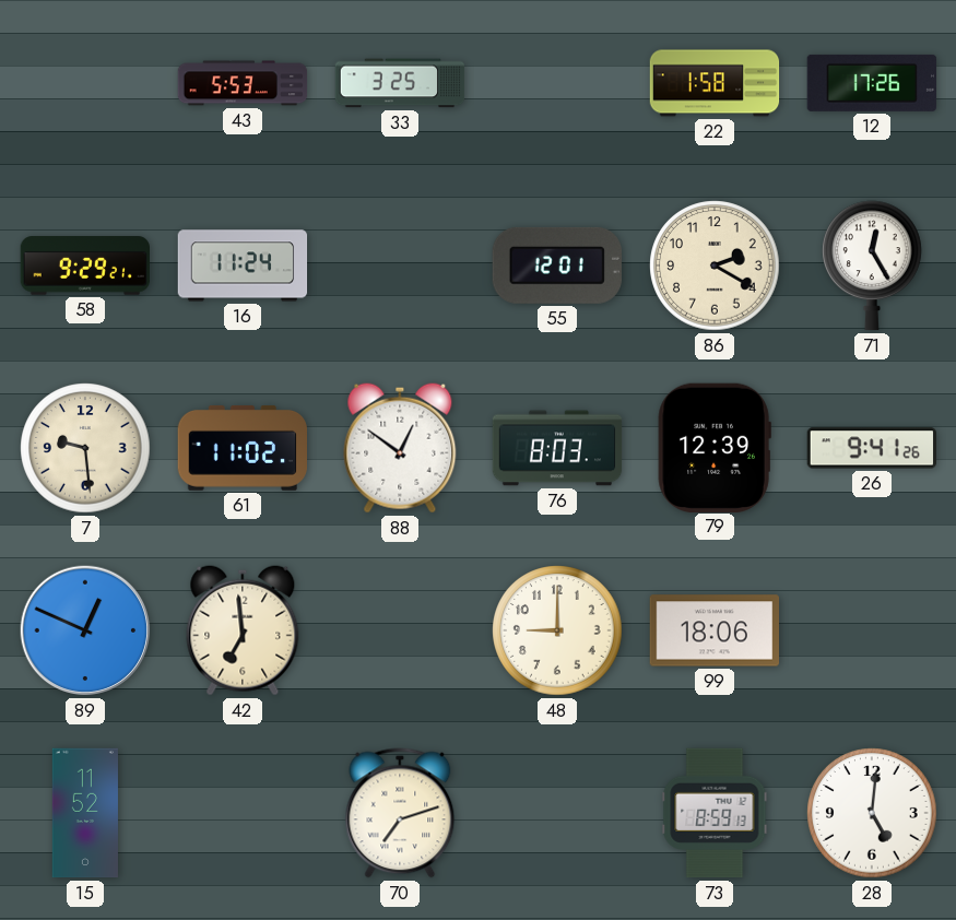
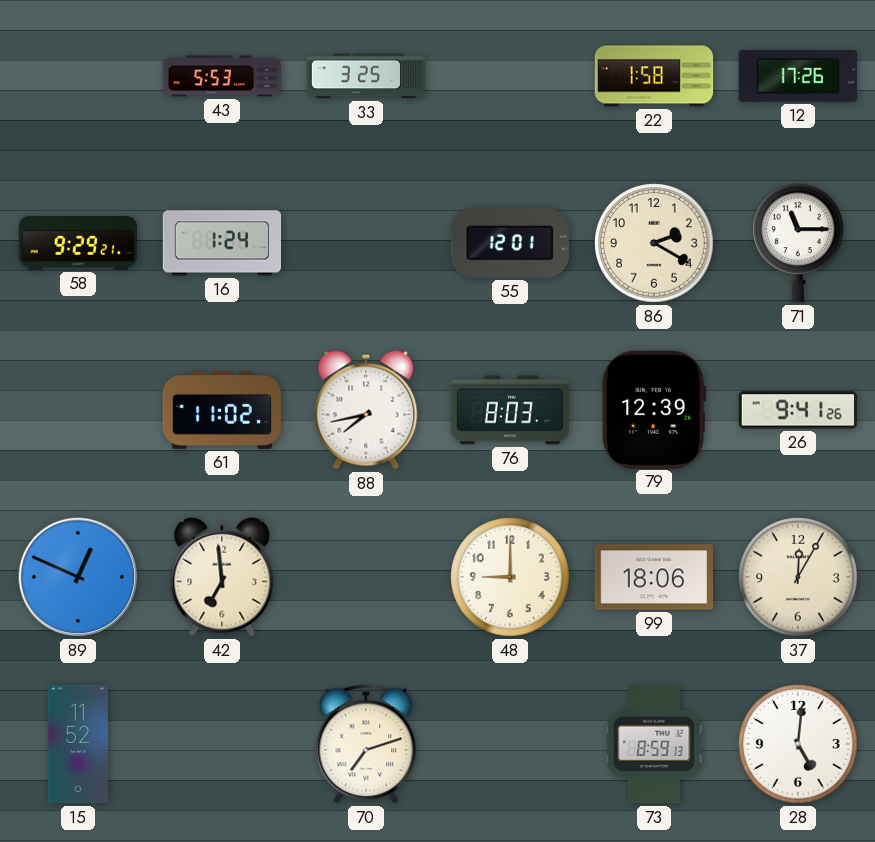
16: 11:24 -> 1:24 (222, 243)
71: 12:25 -> 11:15 (799, 243)
7: 9:29 -> none (85, 448)
88: 12:51 -> 7:43 (366, 410)
37: none -> 12:05 (798, 577)
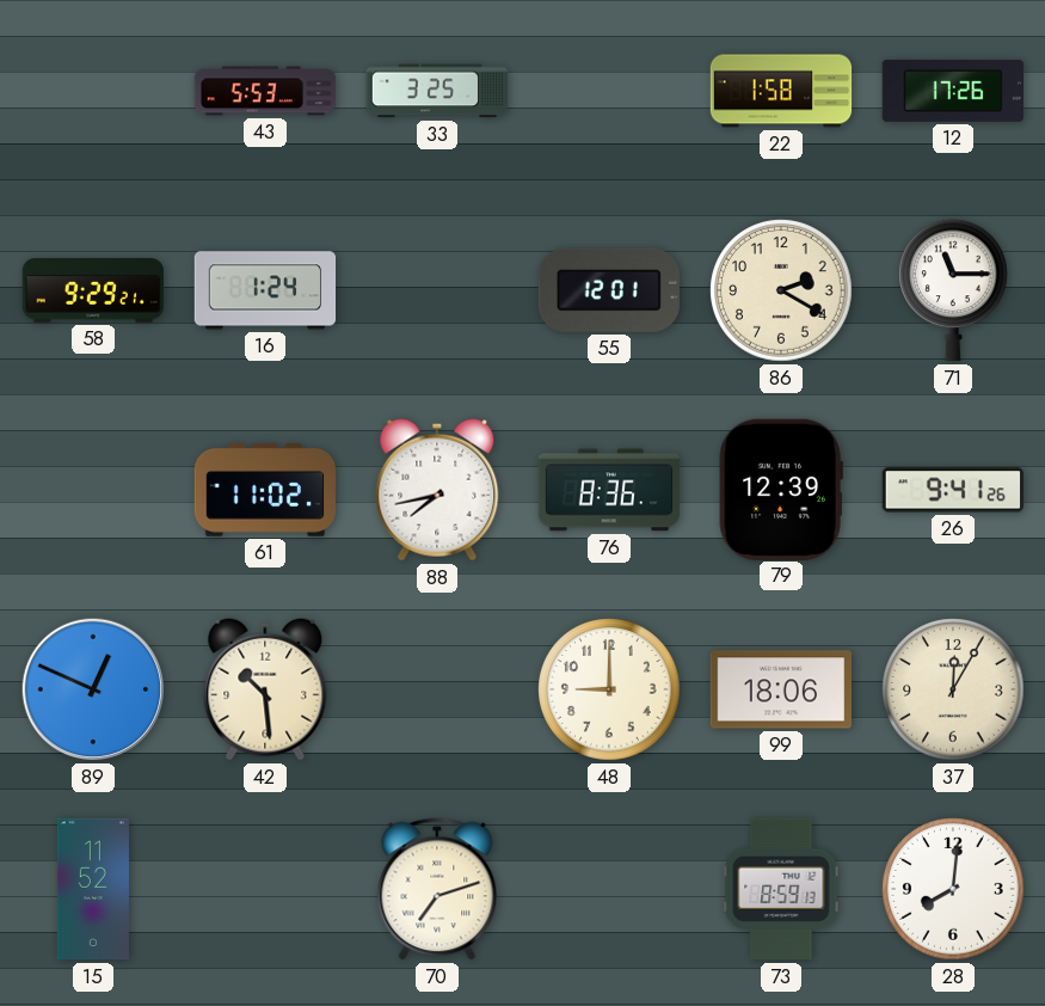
76: 8:03 -> 8:36 (609, 490)
42: 6:59 -> 10:29 (265, 689)
28: 5:01 -> 8:01 (953, 889)
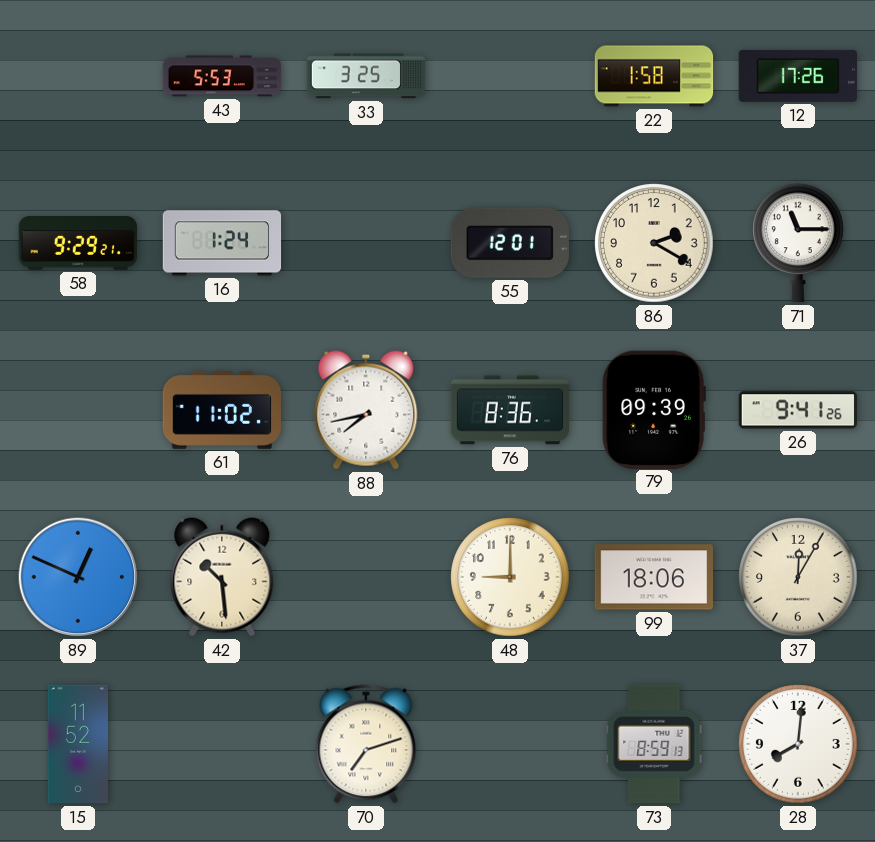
79: 12:39 -> 09:39 (654, 409)
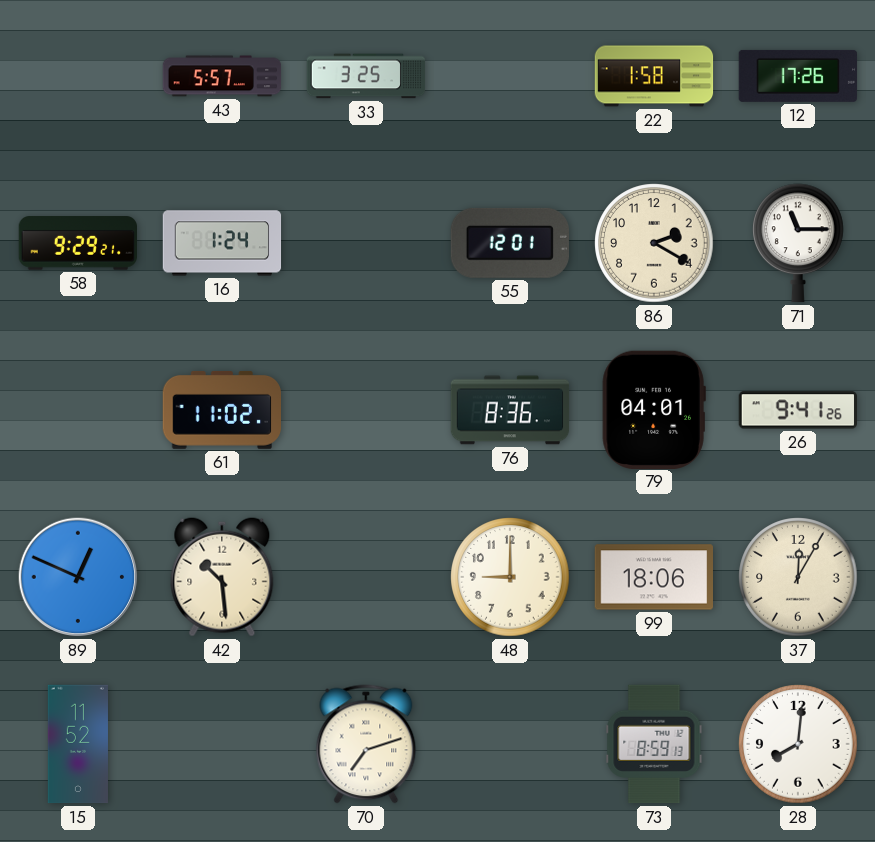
43: 5:53 -> 5:57 (222, 76)
88: 7:43 -> none (366, 410)
79: 09:39 -> 04:01 (654, 409)
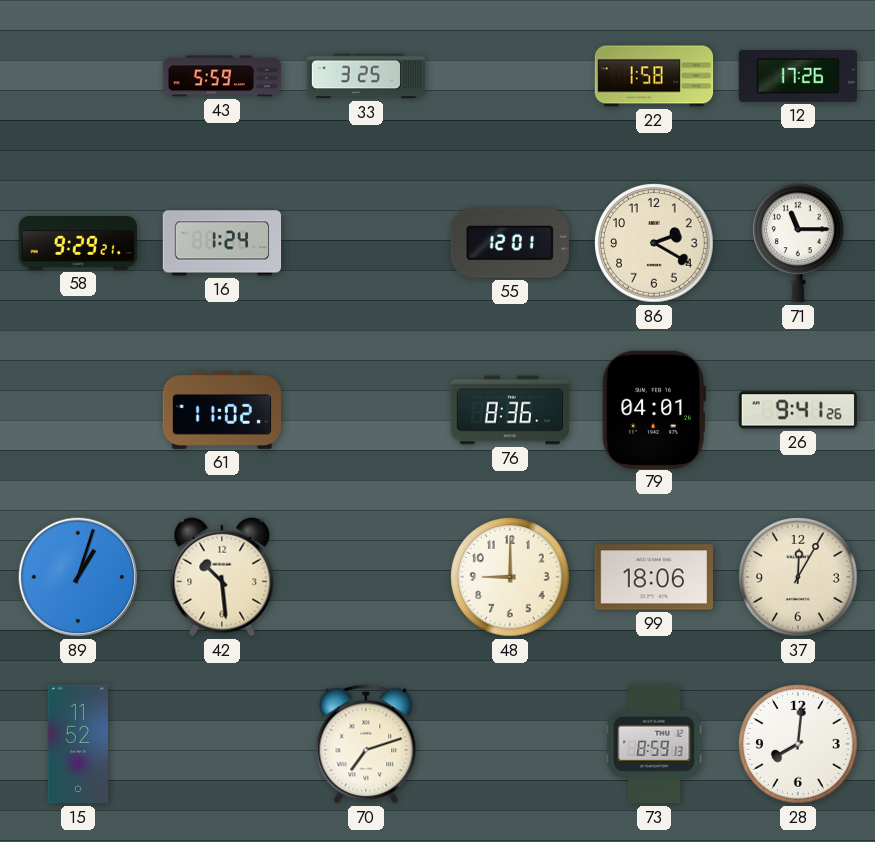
43: 5:57 -> 5:59 (222, 76)
89: 12:49 -> 1:03 (78, 577)
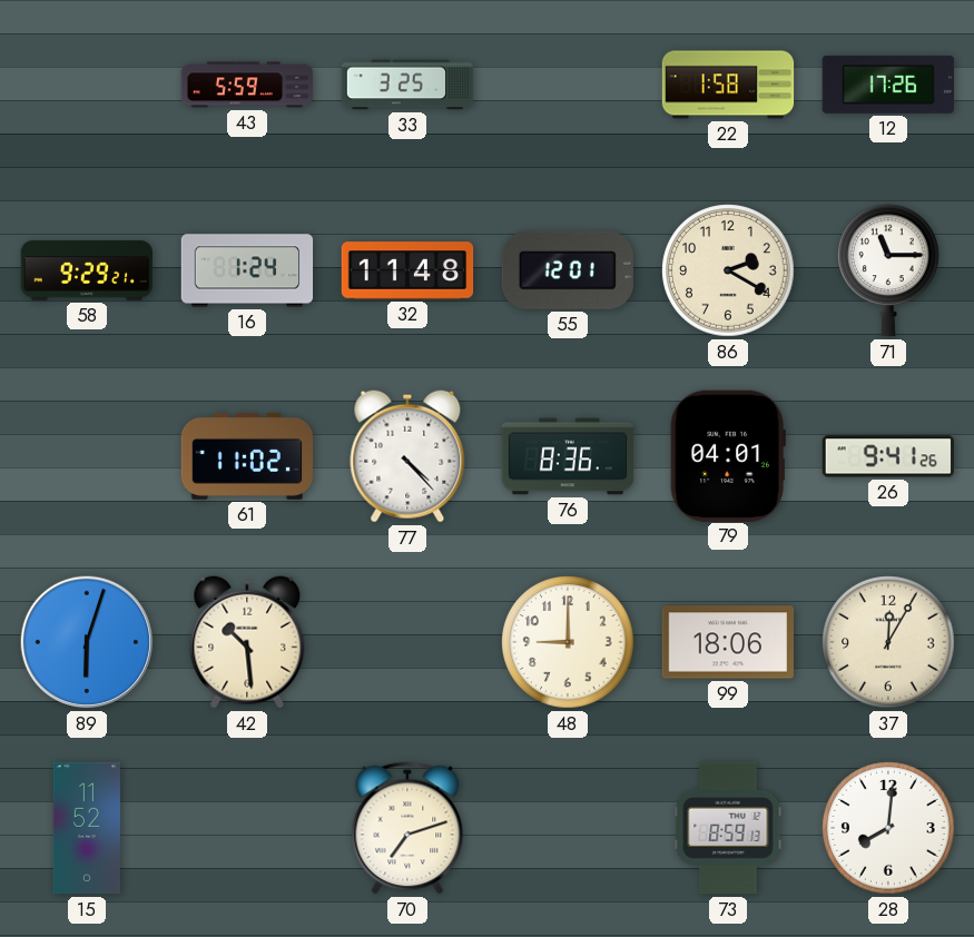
32: none -> 11:48 (407, 270)
77: none -> 4:23 (407, 456)
89: 1:03 -> 6:03 (87, 642)
